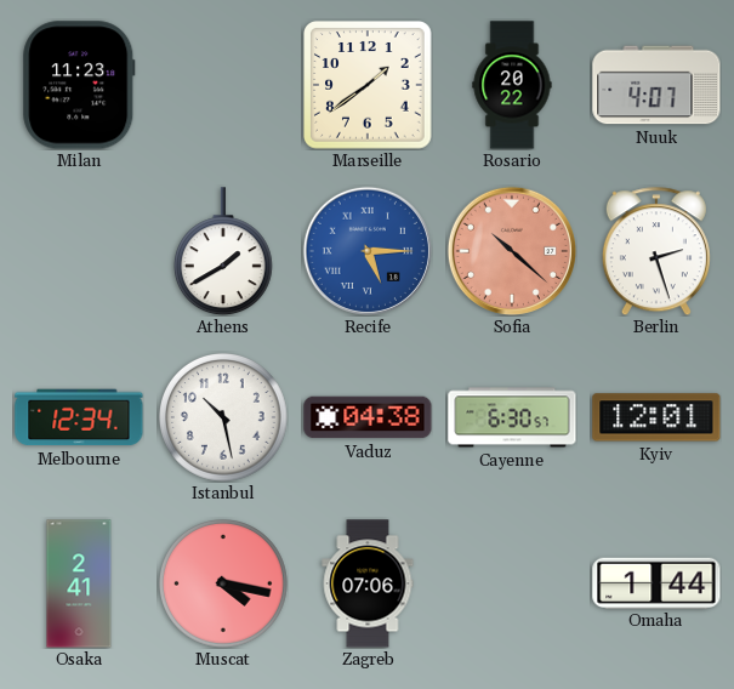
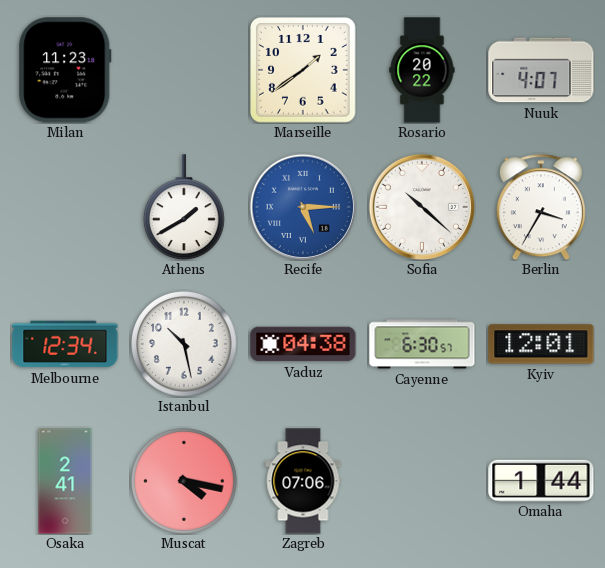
Sofia dial: salmon -> white (422, 207)
Berlin: 2:27 -> 3:35 (541, 207)
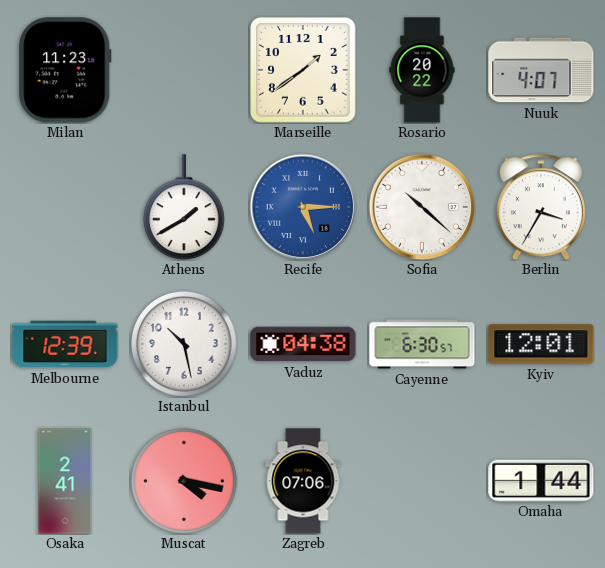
Melbourne: 12:34 -> 12:39 (65, 344)
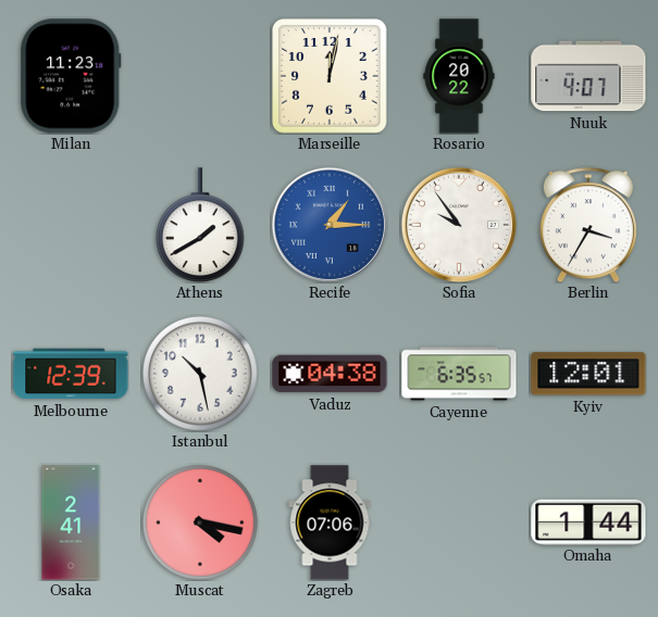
Marseille: 1:39 -> 12:02 (330, 76)
Recife: 5:15 -> 1:15 (330, 225)
Sofia: 10:22 -> 9:54 (459, 225)
Cayenne: 6:30 -> 6:35 (459, 374)
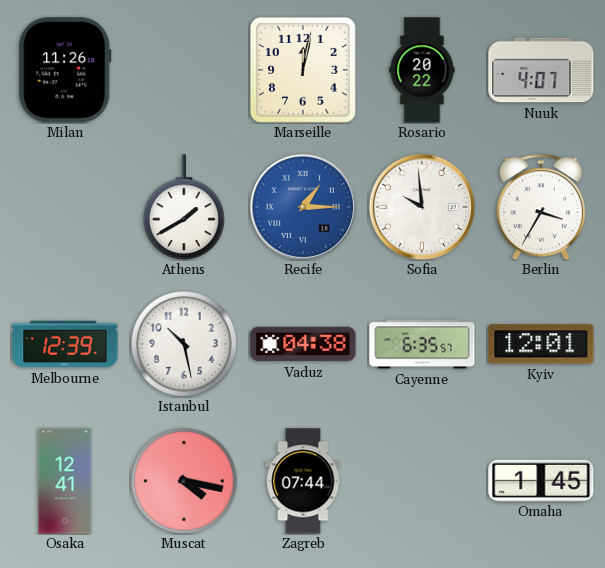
Milan: 11:23 -> 11:26 (65, 70)
Sofia: 9:54 -> 9:59 (422, 207)
Osaka: 2:41 -> 12:41 (65, 481)
Zagreb: 07:06 -> 07:44 (303, 481)
Omaha: 1:44 -> 1:45 (541, 480)
